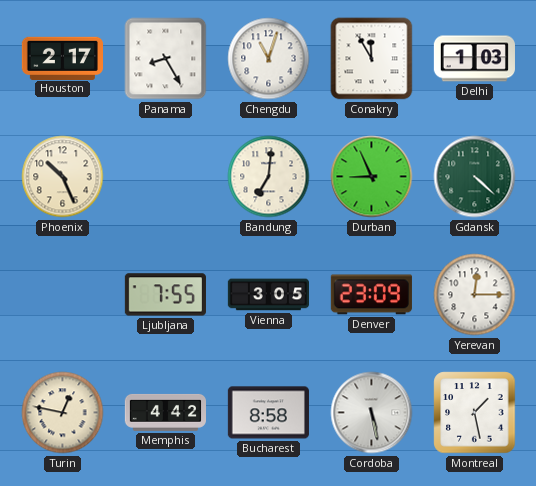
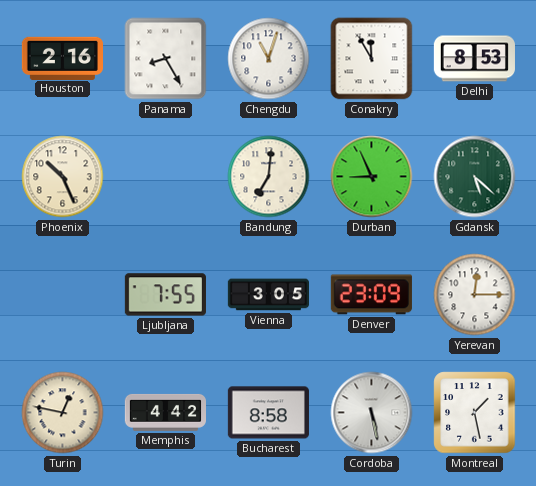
Houston: 2:17 -> 2:16 (62, 58)
Delhi: 1:03 -> 8:53 (474, 59)
Gdansk: 4:22 -> 5:22 (475, 177)
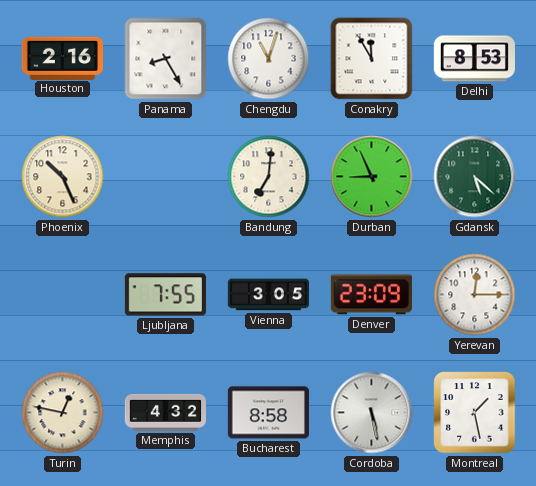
Memphis: 4:42 -> 4:32 (165, 412)
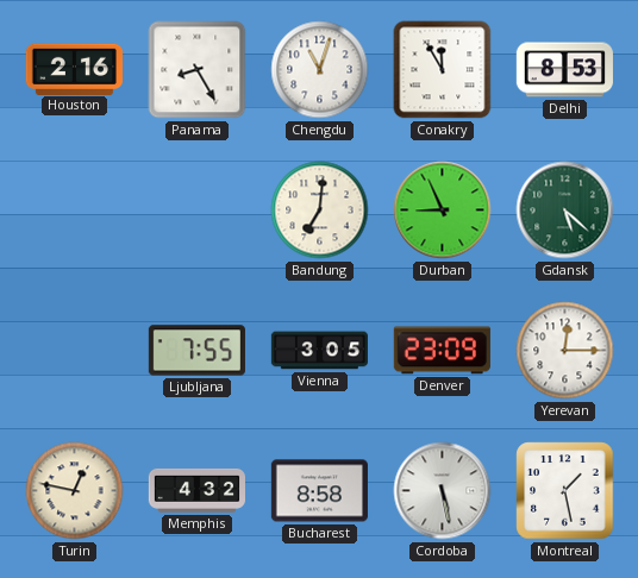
Phoenix: 10:26 -> none (63, 177)
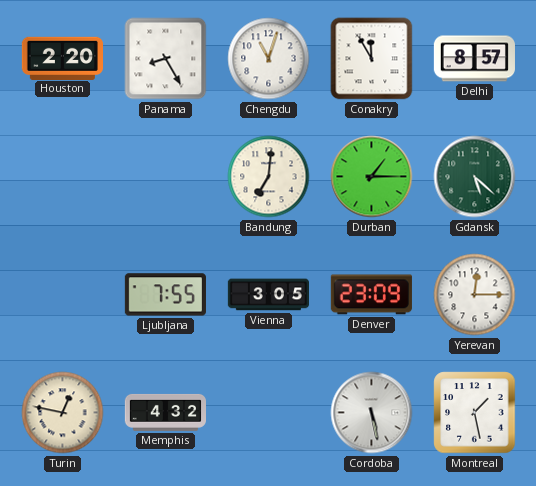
Houston: 2:16 -> 2:20 (62, 58)
Delhi: 8:53 -> 8:57 (474, 59)
Durban: 8:56 -> 1:15 (372, 177)
Bucharest: 8:58 -> none (319, 491)
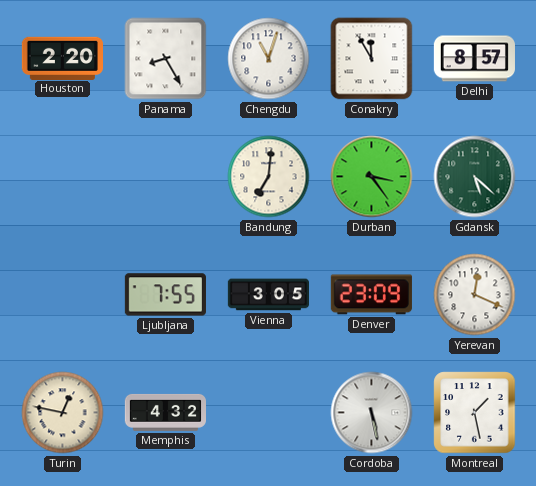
Durban: 1:15 -> 3:24 (372, 177)
Yerevan: 12:15 -> 12:19 (475, 295)
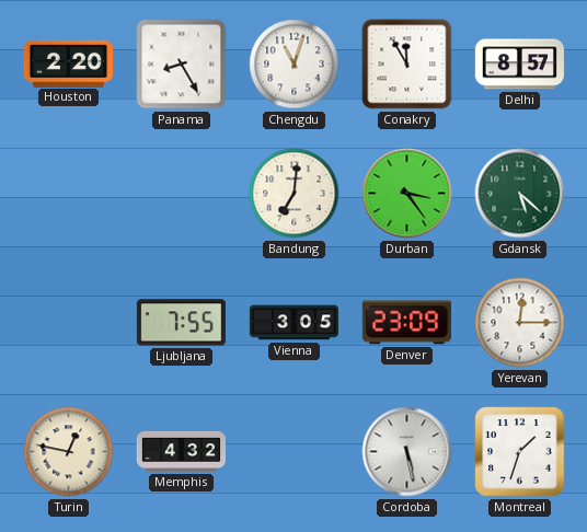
Yerevan: 12:19 -> 12:15 (520, 323)
Montreal: 1:28 -> 1:33 (520, 452)
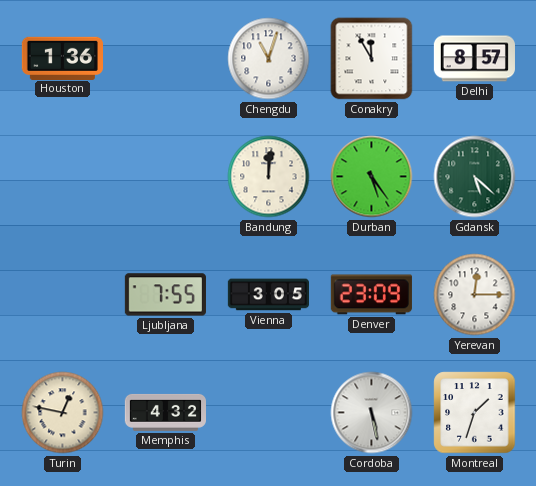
Houston: 2:20 -> 1:36 (62, 58)
Panama: 8:25 -> none (182, 65)
Bandung: 7:01 -> 12:01 (269, 177)
Durban: 3:24 -> 5:24 (372, 177)
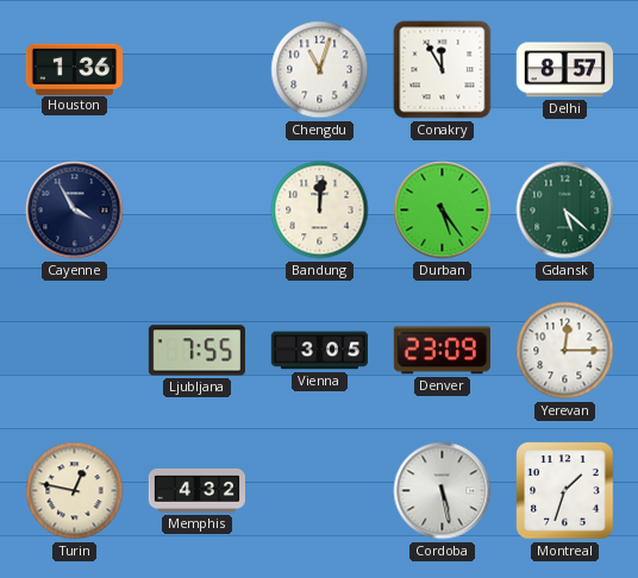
Cayenne: none -> 3:55 (75, 211)
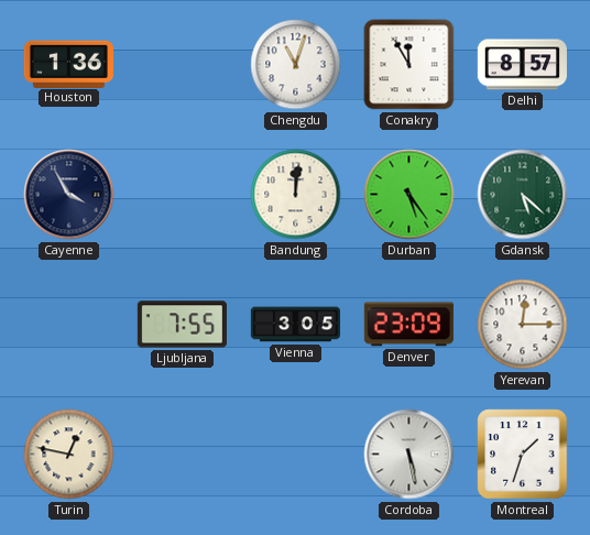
Memphis: 4:32 -> none (196, 490)
